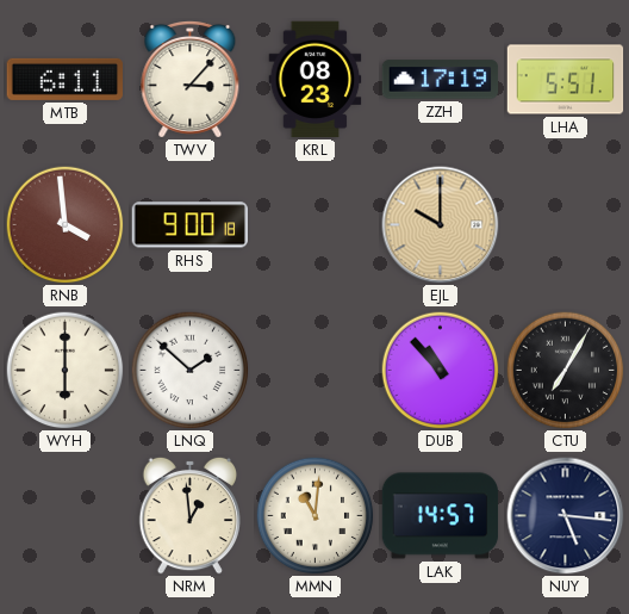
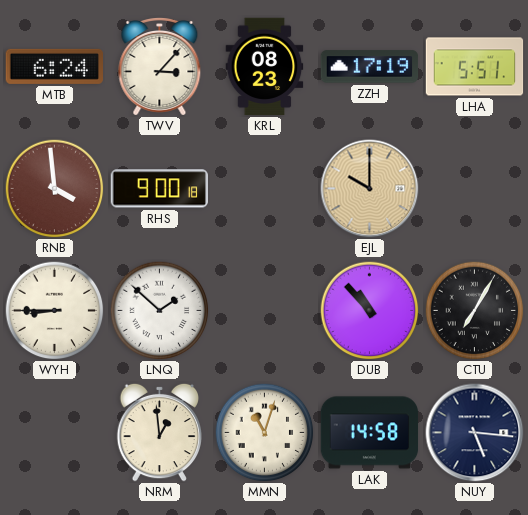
MTB: 6:11 -> 6:24 (55, 66)
WYH: 6:00 -> 8:45 (55, 311)
MMN: 11:01 -> 11:03 (265, 433)
LAK: 14:57 -> 14:58 (370, 433)
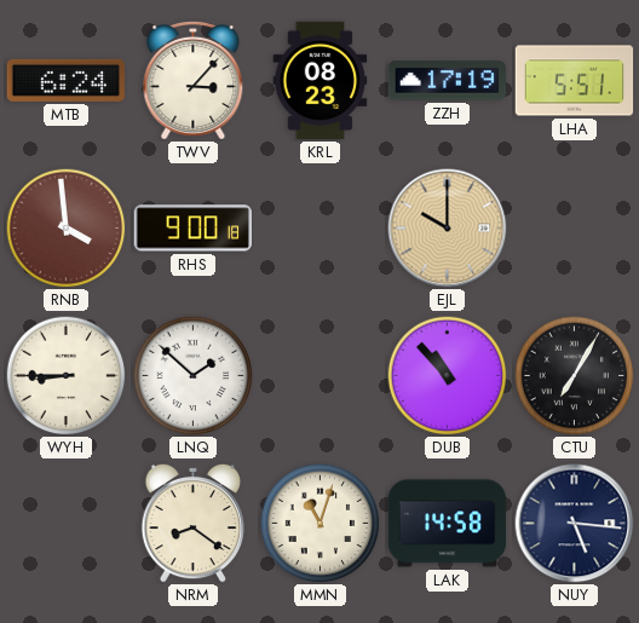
NRM: 12:59 -> 8:21 (192, 523)
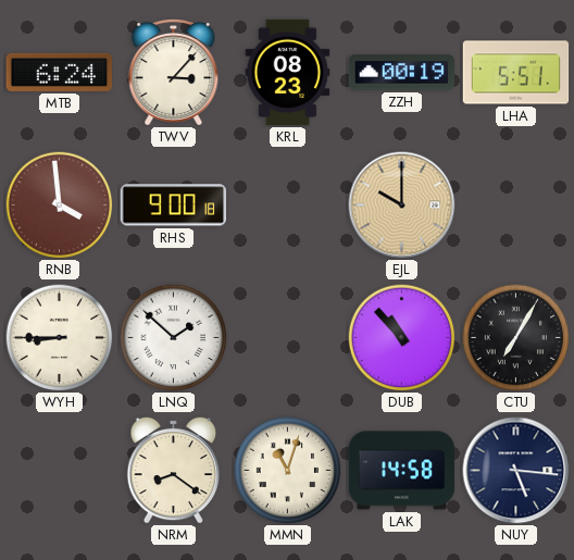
ZZH: 17:19 -> 00:19 (402, 73)
